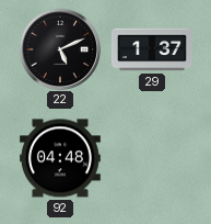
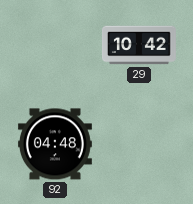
22: 5:11 -> none (59, 48)
29: 1:37 -> 10:42 (139, 45)
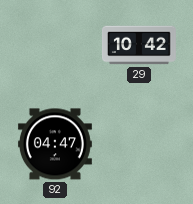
92: 04:48 -> 04:47 (55, 144)
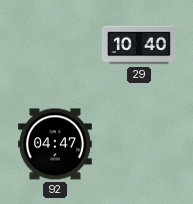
29: 10:42 -> 10:40 (139, 45)
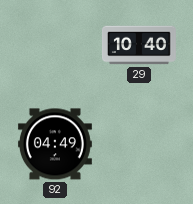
92: 04:47 -> 04:49 (55, 144)
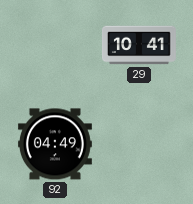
29: 10:40 -> 10:41 (139, 45)
